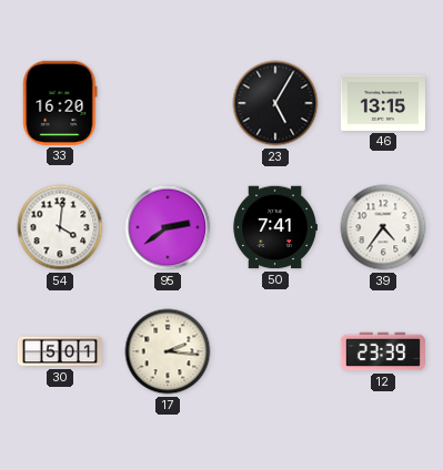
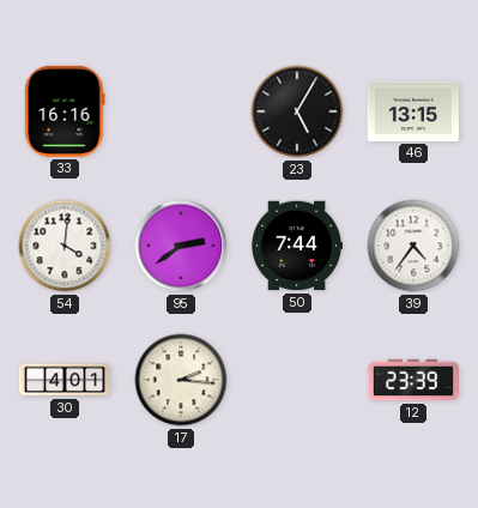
33: 16:20 -> 16:16 (65, 111)
50: 7:41 -> 7:44 (297, 246)
30: 5:01 -> 4:01 (63, 380)
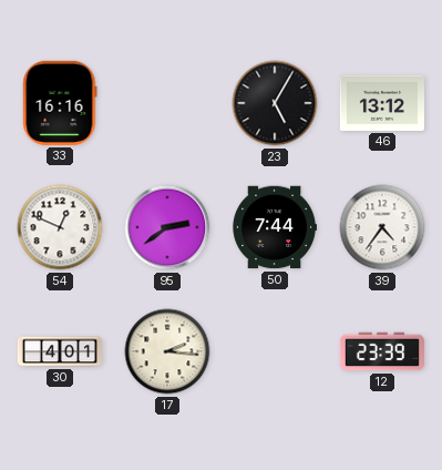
46: 13:15 -> 13:12 (382, 103)
54: 4:01 -> 12:49 (60, 227)
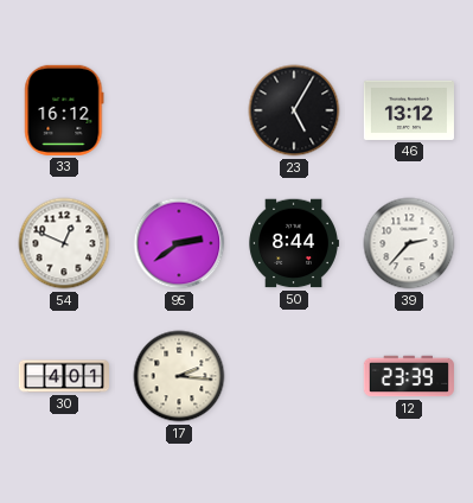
33: 16:16 -> 16:12 (64, 110)
50: 7:44 -> 8:44 (294, 243)
39: 4:36 -> 2:37 (409, 243)
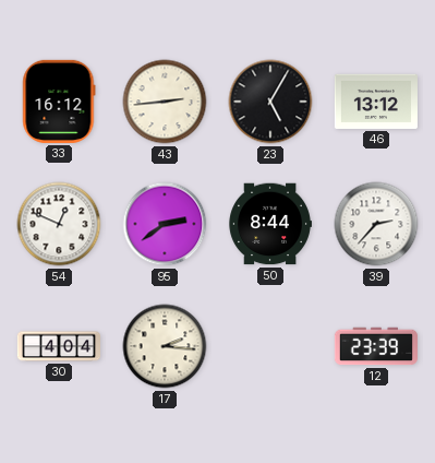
43: none -> 2:44 (165, 102)
30: 4:01 -> 4:04 (58, 346)
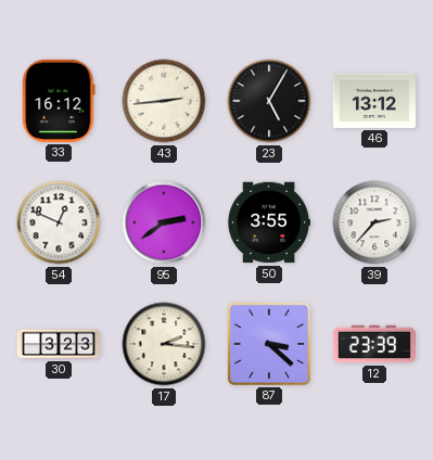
50: 8:44 -> 3:55 (269, 222)
30: 4:04 -> 3:23 (58, 344)
87: none -> 3:22 (269, 344)
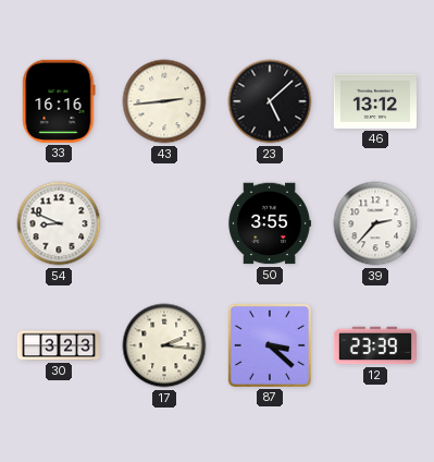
33: 16:12 -> 16:16 (59, 101)
23: 5:05 -> 5:08 (270, 101)
54: 12:49 -> 8:49 (59, 223)
95: 2:39 -> none (164, 222)
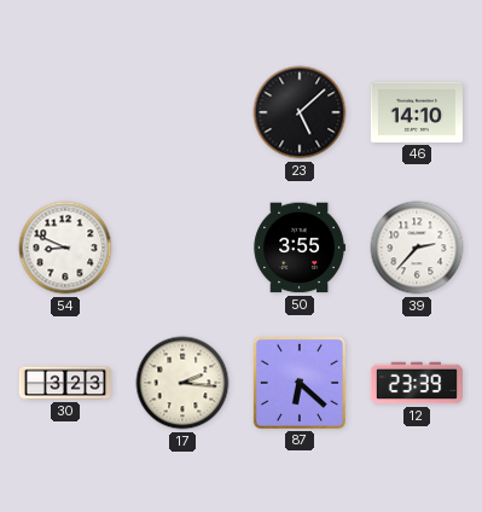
33: 16:16 -> none (59, 101)
43: 2:44 -> none (164, 101)
46: 13:12 -> 14:10 (417, 112)
87: 3:22 -> 6:22 (300, 383)
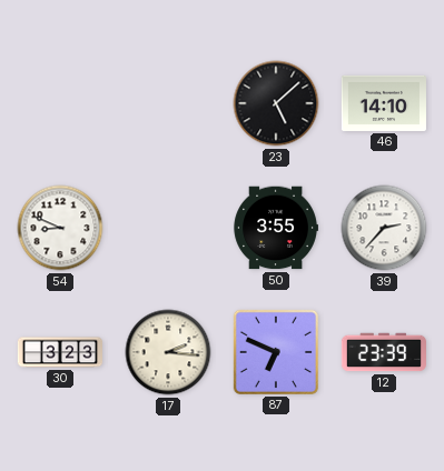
87: 6:22 -> 6:49 (276, 352)
